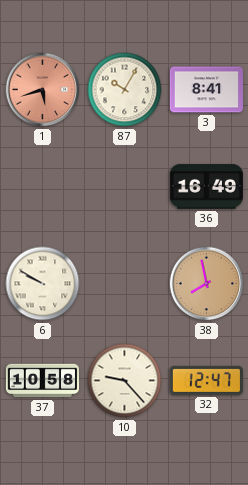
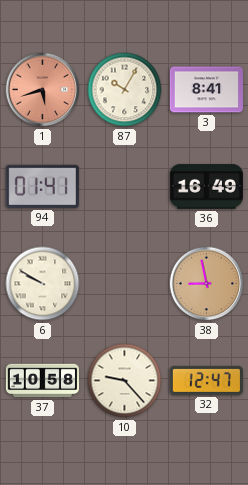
94: none -> 01:41 (42, 186)
38: 7:58 -> 8:58 (207, 284)
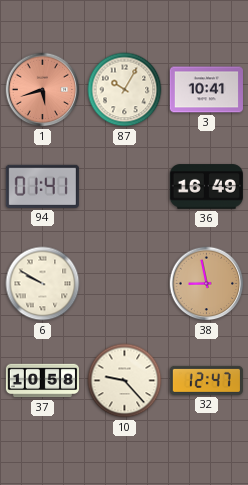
3: 8:41 -> 10:41 (206, 90)
